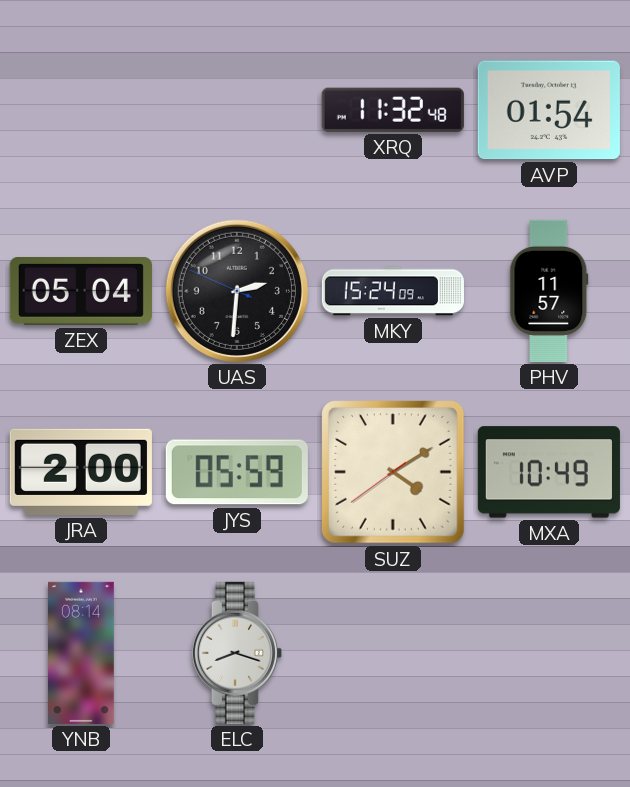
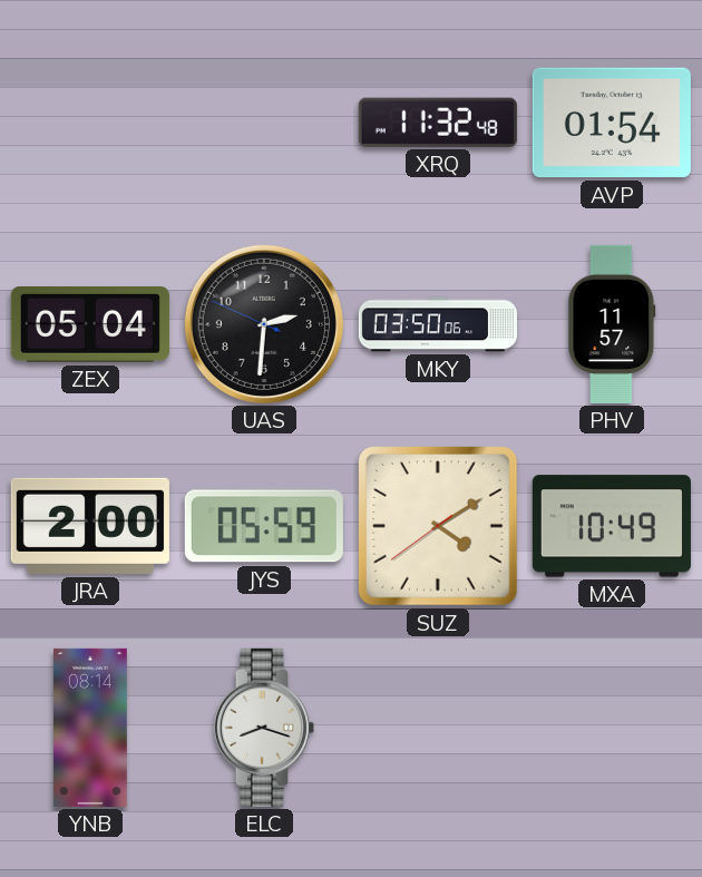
MKY: 15:24 -> 03:50 (438, 324)
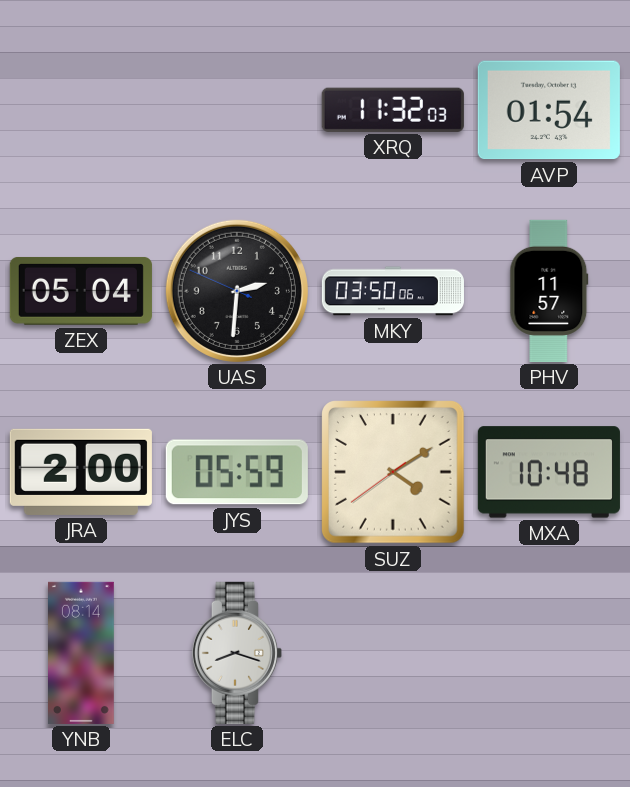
XRQ: 11:32:48 -> 11:32:03 (393, 110)
MXA: 10:49 -> 10:48 (549, 472)
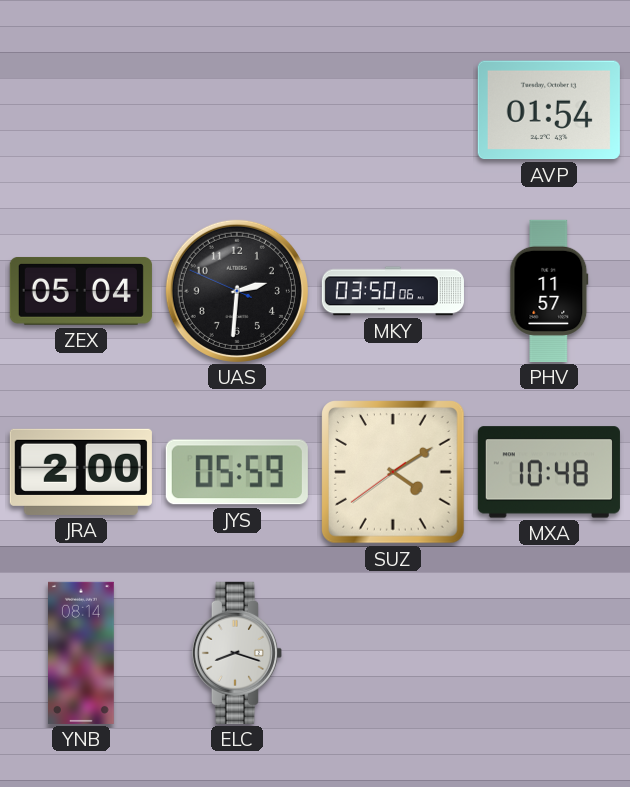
XRQ: 11:32 -> none (393, 110)
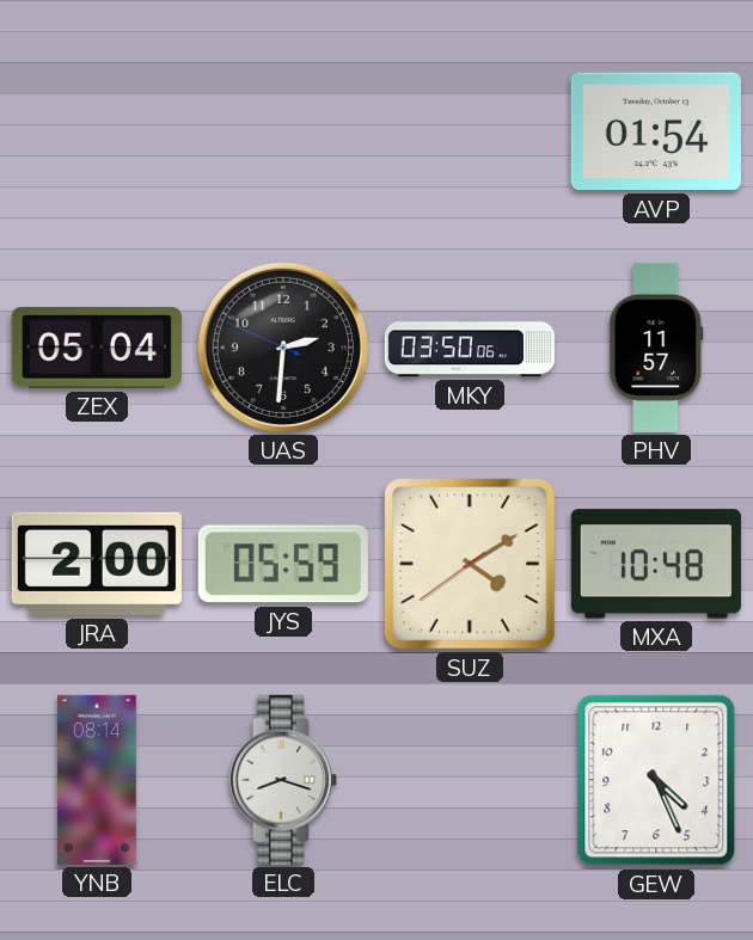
GEW: none -> 4:26 (656, 780)
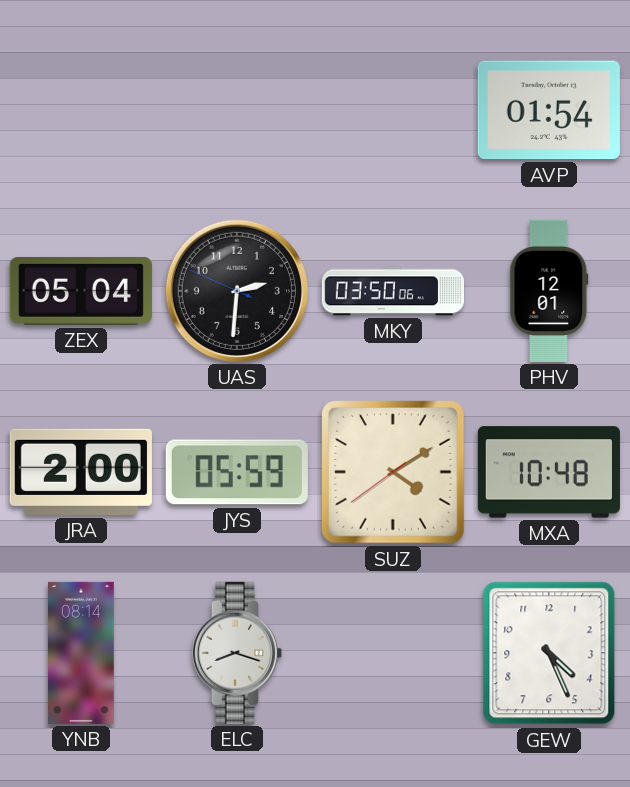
PHV: 11:57 -> 12:01 (549, 291)
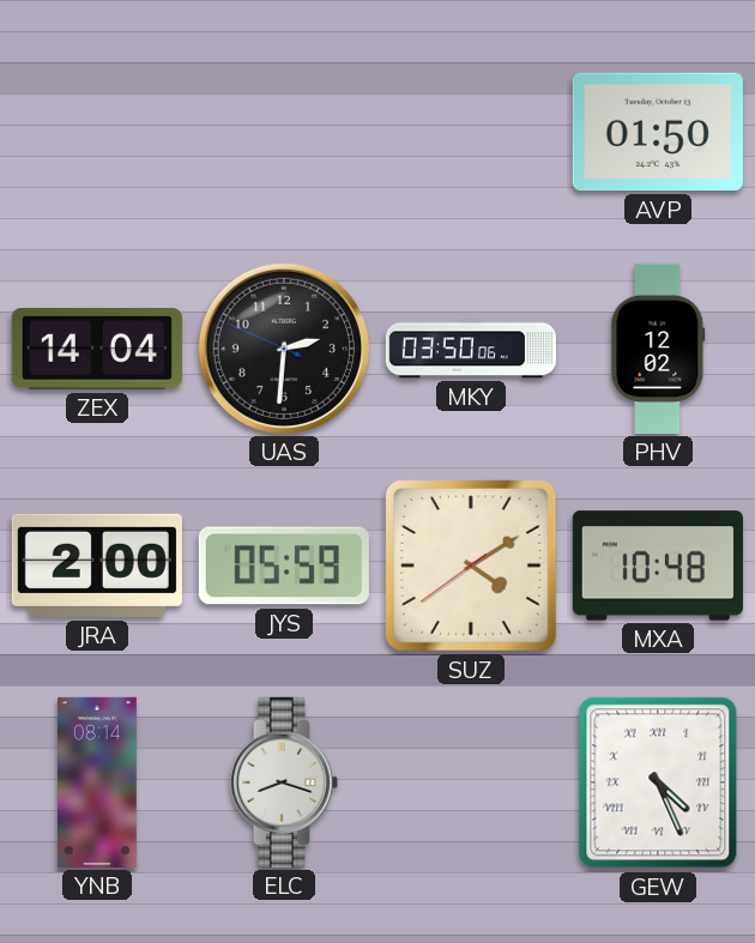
AVP: 01:54 -> 01:50 (658, 132)
ZEX: 05:04 -> 14:04 (97, 349)
PHV: 12:01 -> 12:02 (658, 349)
GEW numerals: Arabic -> Roman (658, 782)
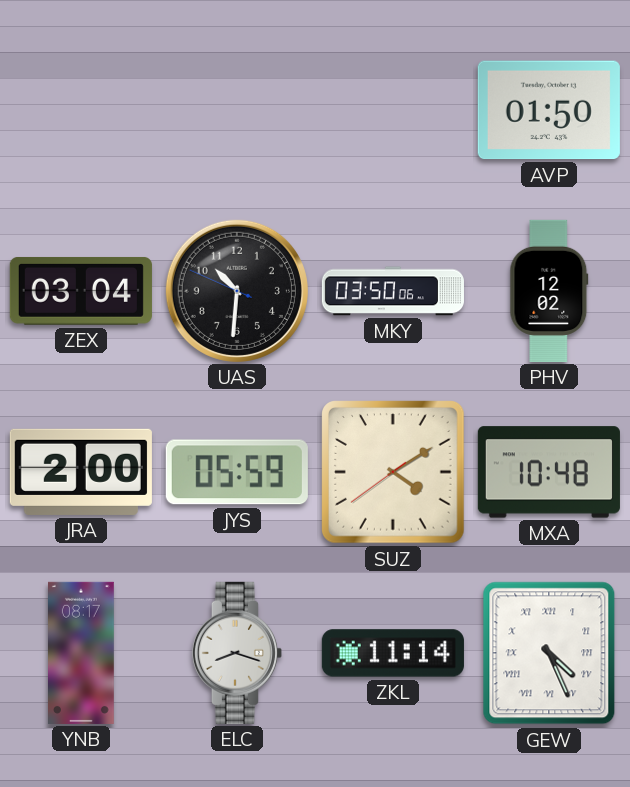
ZEX: 14:04 -> 03:04 (81, 291)
UAS: 2:30 -> 10:30 (237, 291)
YNB: 08:14 -> 08:17 (82, 653)
ZKL: none -> 11:14 (393, 653)
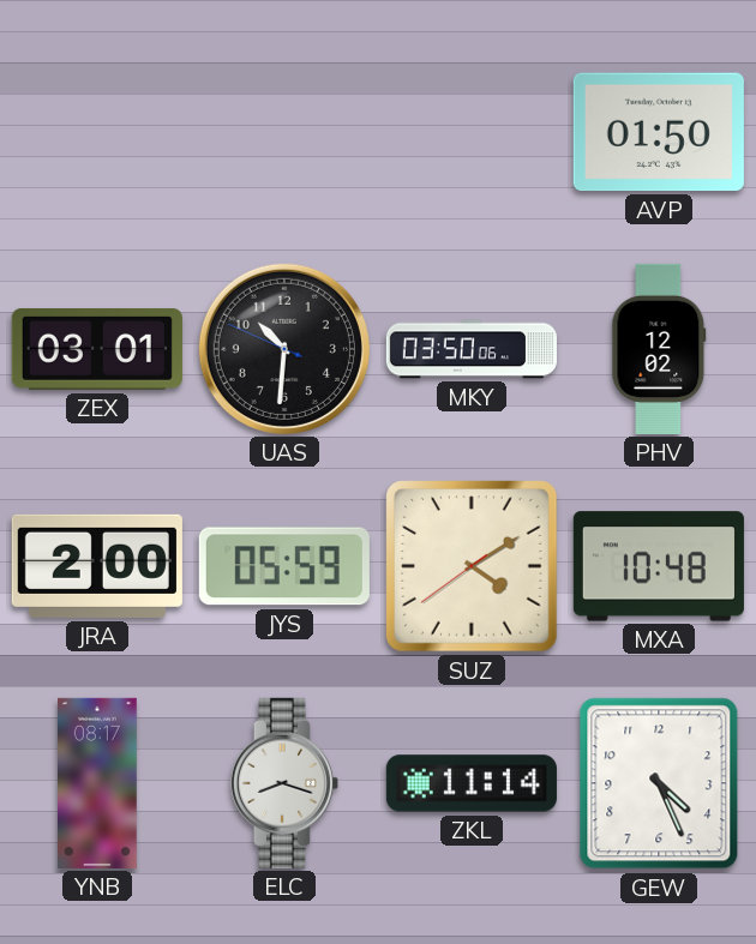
ZEX: 03:04 -> 03:01 (97, 349)
GEW numerals: Roman -> Arabic (659, 783)
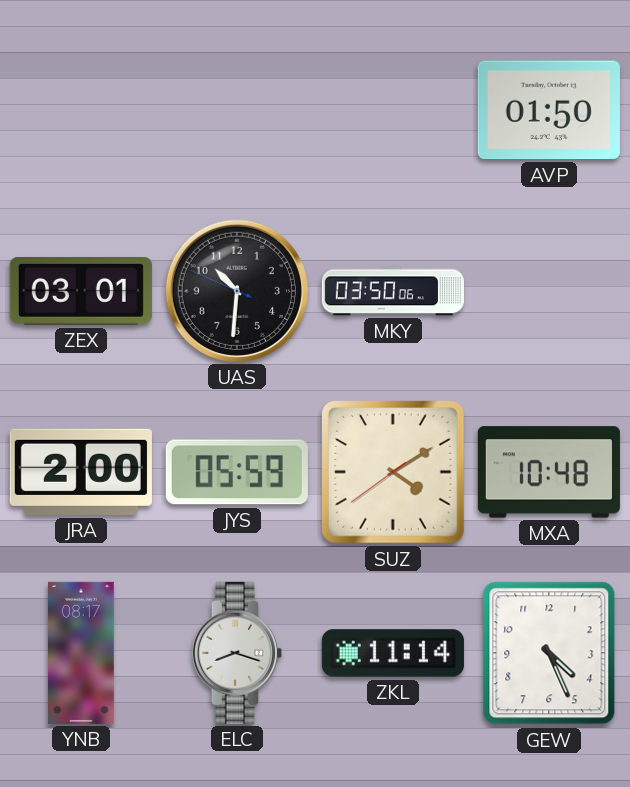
PHV: 12:02 -> none (659, 349)
